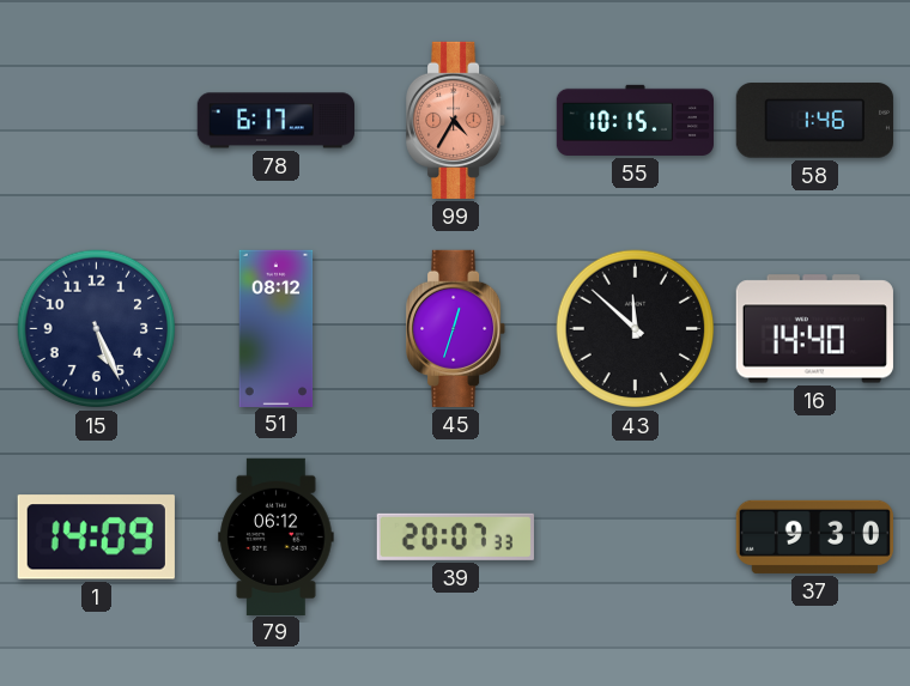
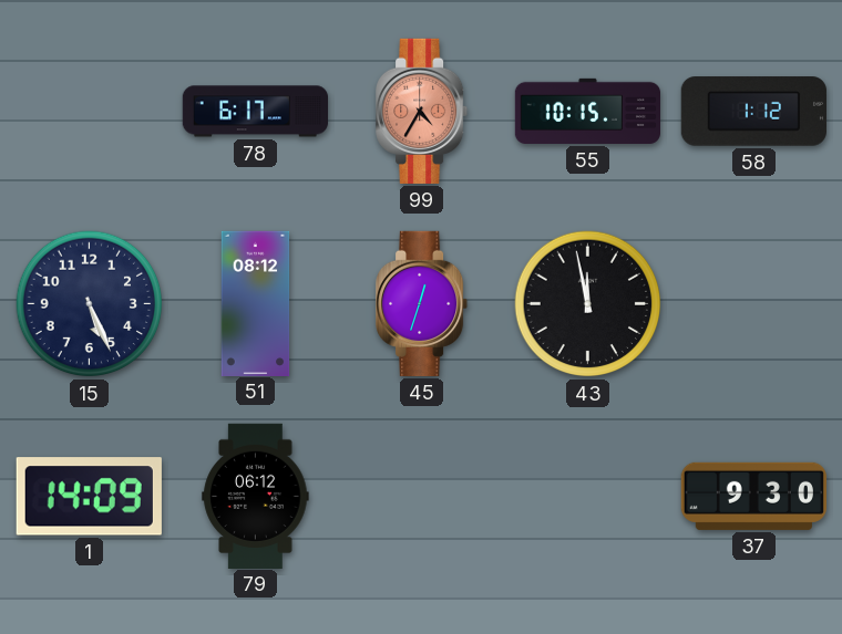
58: 1:46 -> 1:12 (753, 112)
43: 11:52 -> 11:58 (588, 304)
16: 14:40 -> none (814, 329)
39: 20:07 -> none (455, 536)
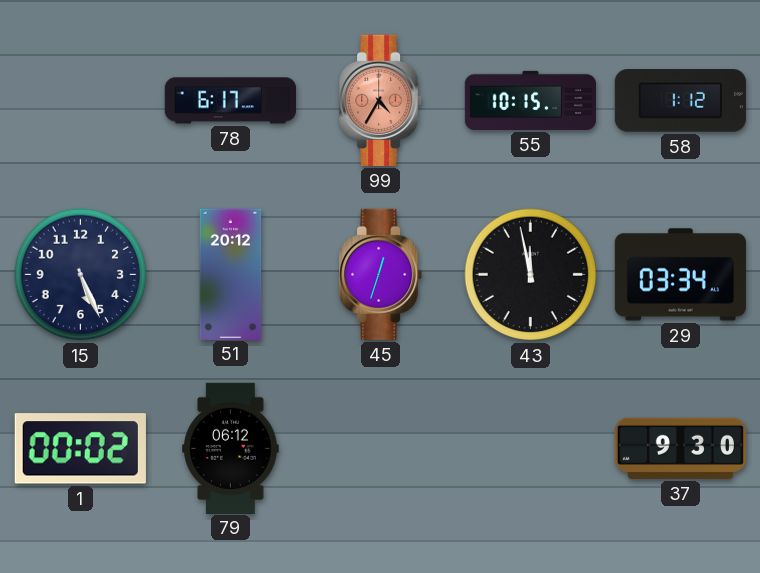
51: 08:12 -> 20:12 (231, 274)
29: none -> 03:34 (680, 275)
1: 14:09 -> 00:02 (80, 449)
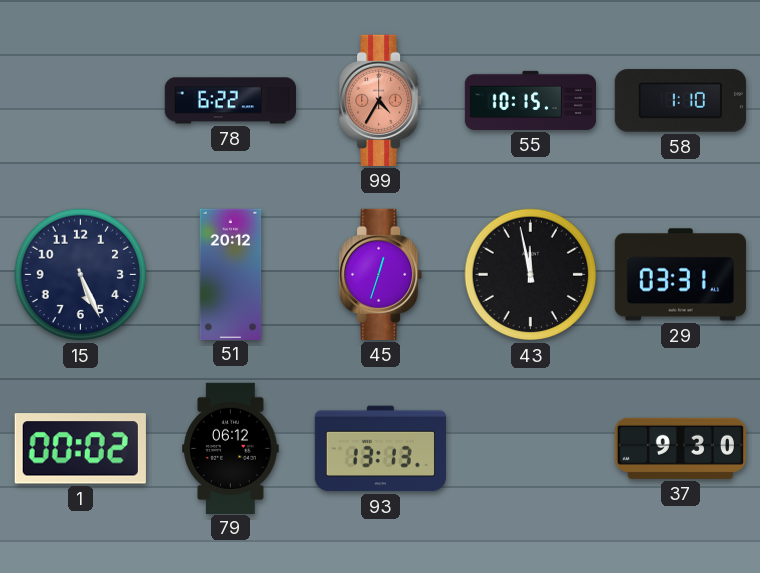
78: 6:17 -> 6:22 (230, 101)
58: 1:12 -> 1:10 (680, 101)
29: 03:34 -> 03:31 (680, 275)
93: none -> 13:13 (380, 449)
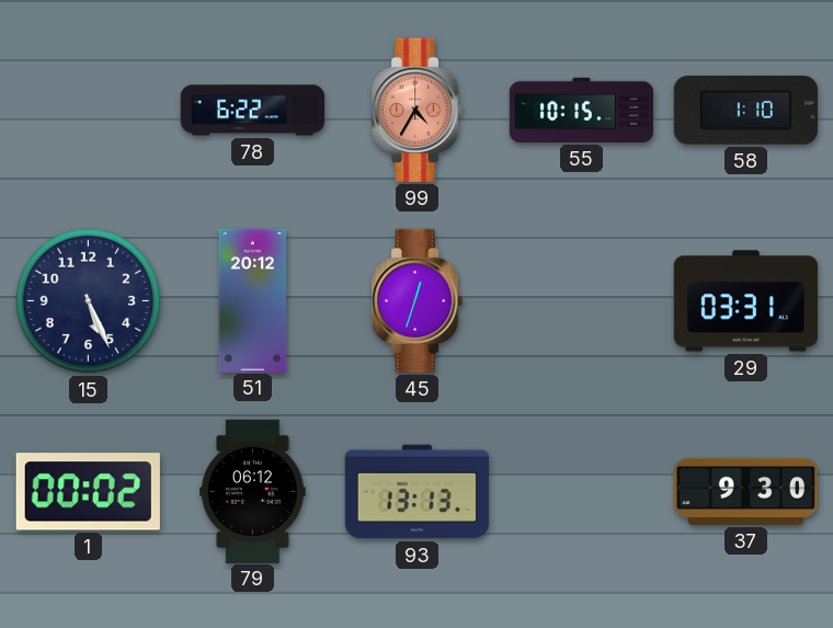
43: 11:58 -> none (531, 275)
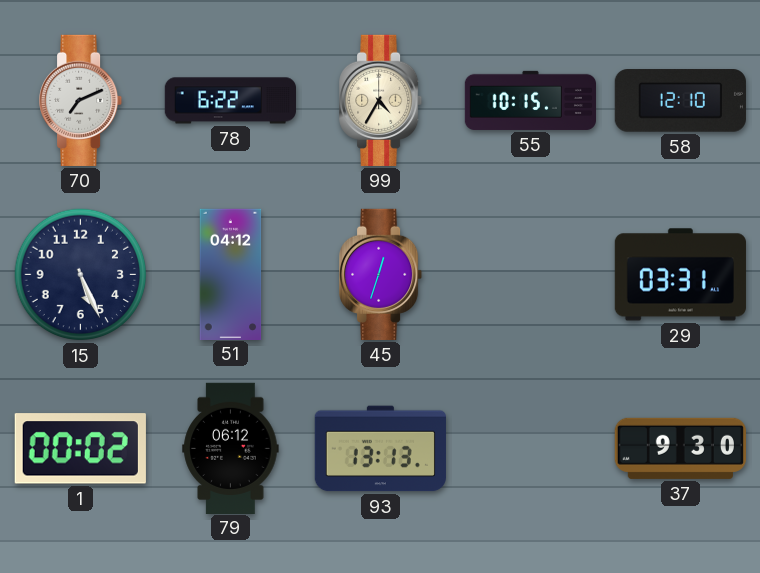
70: none -> 7:11 (81, 100)
99 dial: salmon -> cream (381, 100)
58: 1:10 -> 12:10 (680, 101)
51: 20:12 -> 04:12 (231, 274)
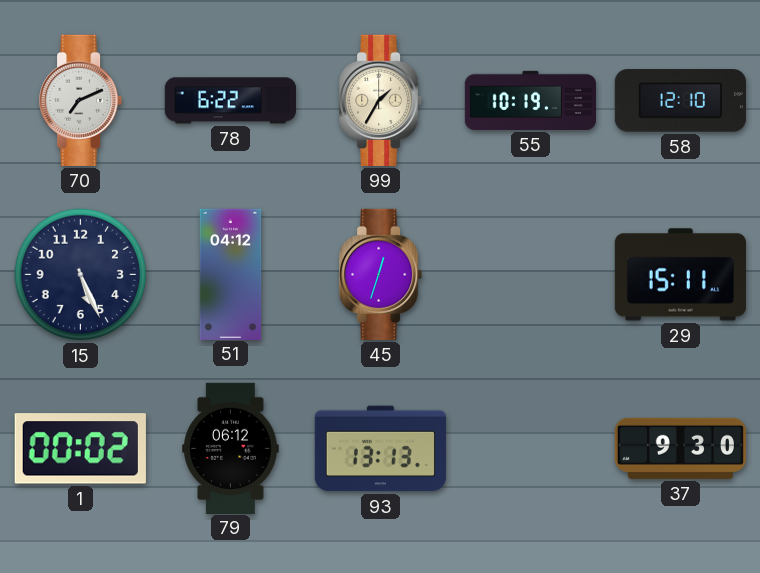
99: 4:35 -> 1:35 (381, 100)
55: 10:15 -> 10:19 (530, 100)
29: 03:31 -> 15:11 (680, 275)
